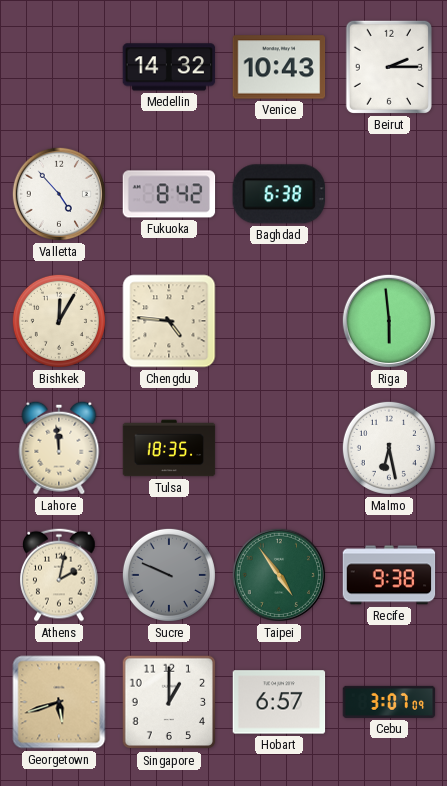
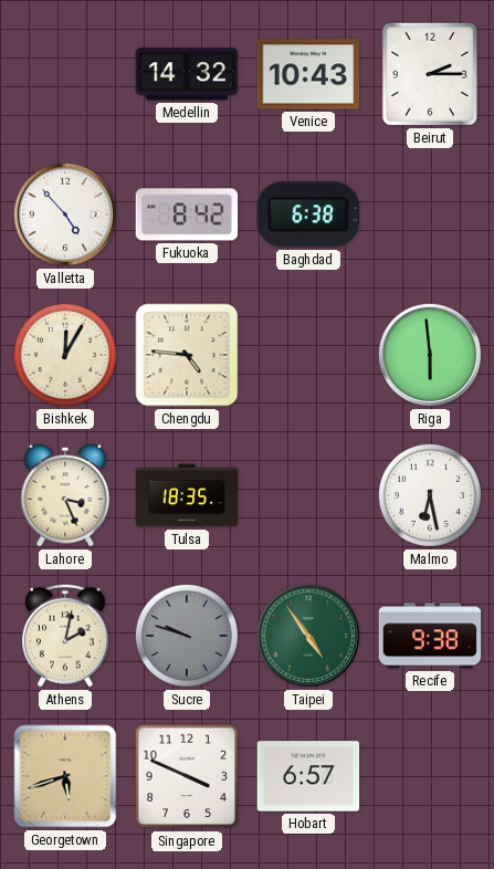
Lahore: 11:59 -> 3:26 (65, 495)
Sucre: 9:49 -> 9:48 (187, 636)
Singapore: 1:00 -> 3:49 (187, 776)
Cebu: 3:07 -> none (389, 702)
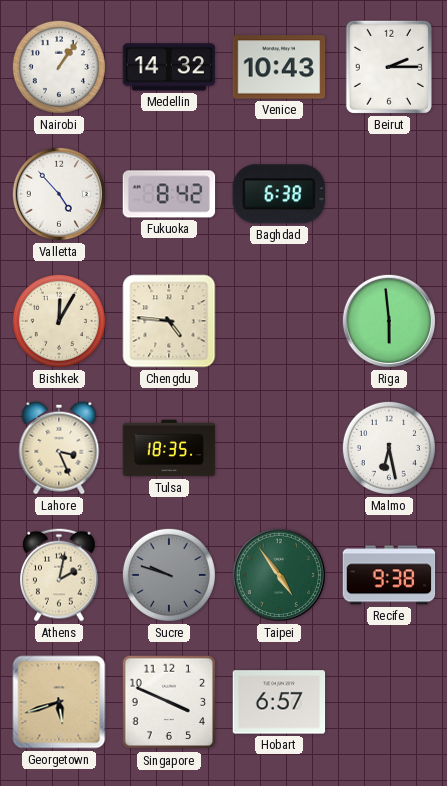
Nairobi: none -> 1:06 (59, 67)
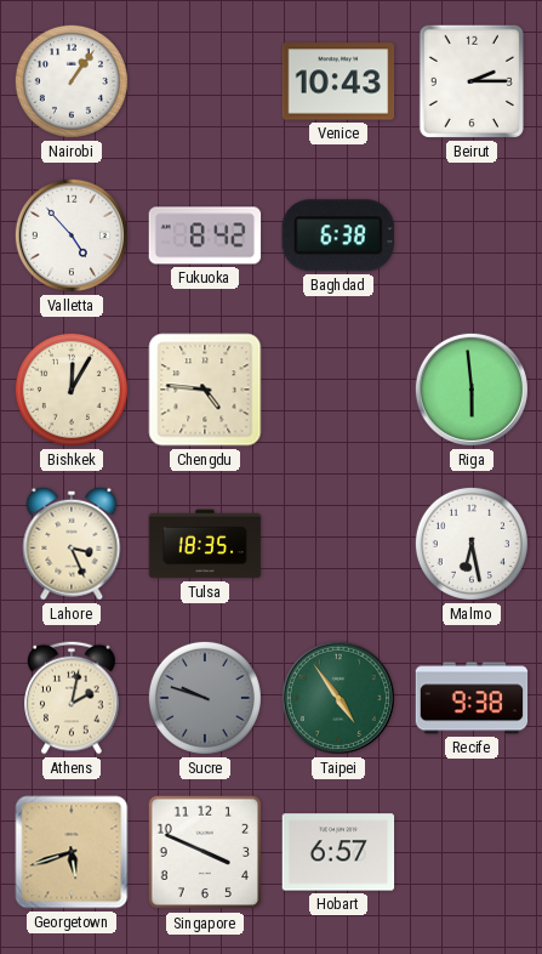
Medellin: 14:32 -> none (169, 67)
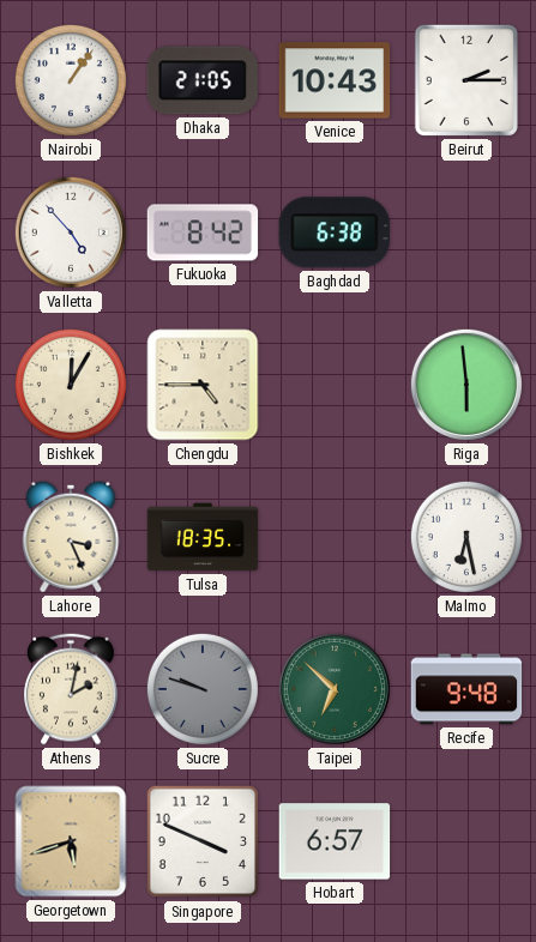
Dhaka: none -> 21:05 (203, 80)
Chengdu: 4:46 -> 4:45 (203, 385)
Taipei: 4:54 -> 6:52 (335, 689)
Recife: 9:38 -> 9:48 (466, 689)
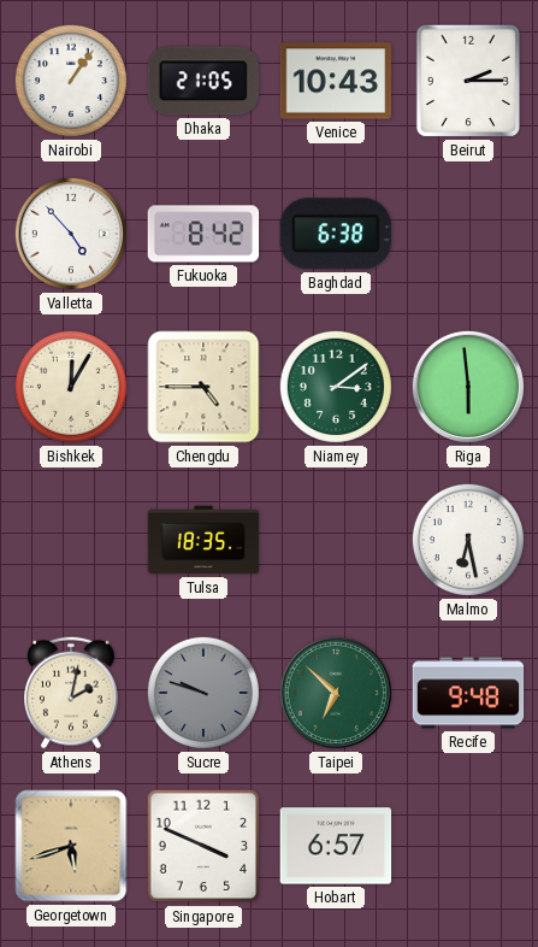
Niamey: none -> 3:09 (336, 387)
Lahore: 3:26 -> none (71, 537)
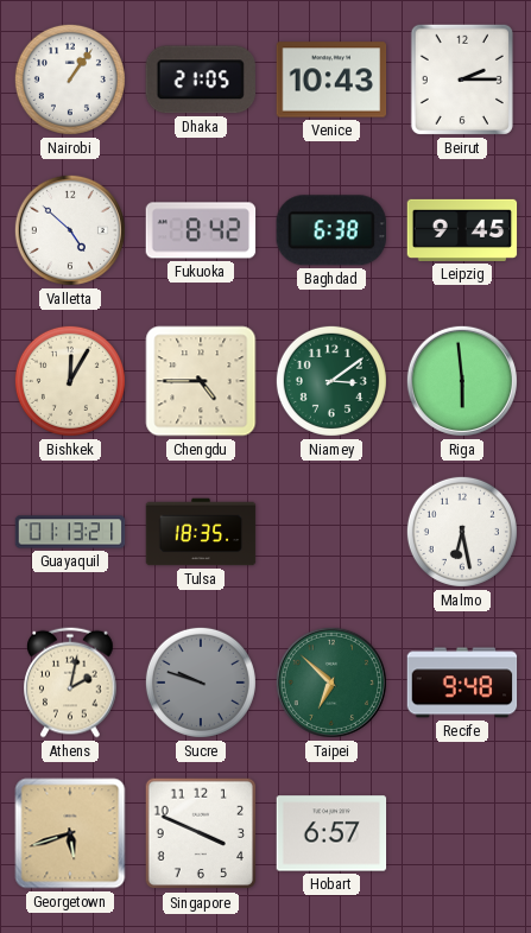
Valletta: 4:53 -> 4:52 (70, 230)
Leipzig: none -> 9:45 (462, 230)
Guayaquil: none -> 01:13 (70, 532)
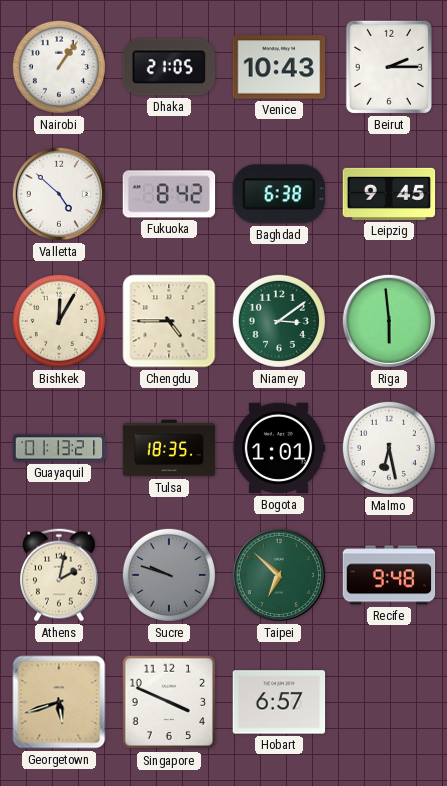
Bogota: none -> 1:01 (279, 448)
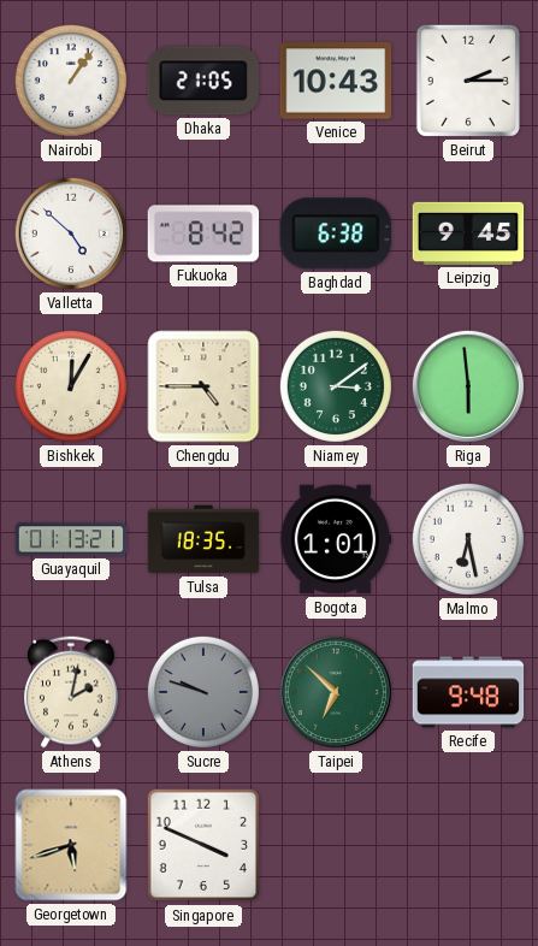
Hobart: 6:57 -> none (279, 702)
